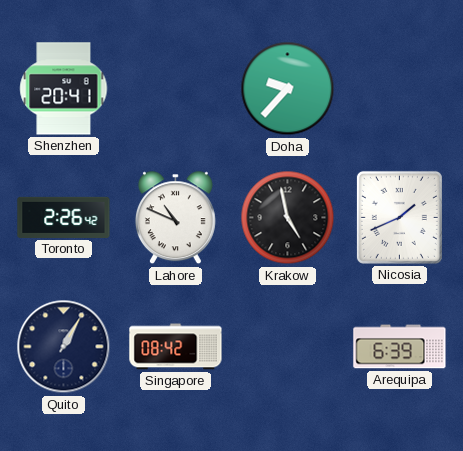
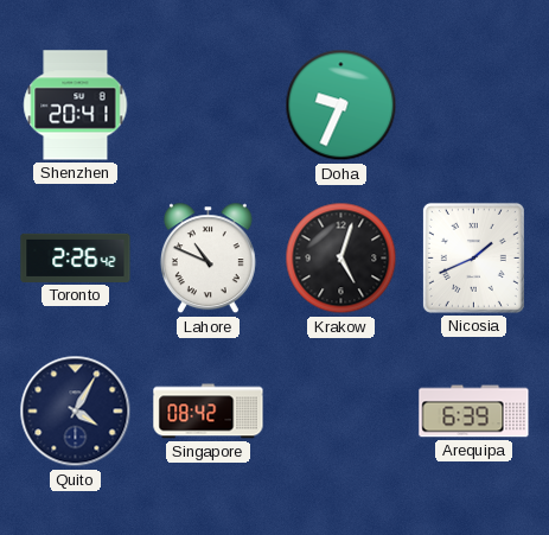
Doha: 9:37 -> 9:34 (341, 106)
Krakow: 4:58 -> 5:03 (341, 259)
Quito: 1:05 -> 4:05 (76, 412)
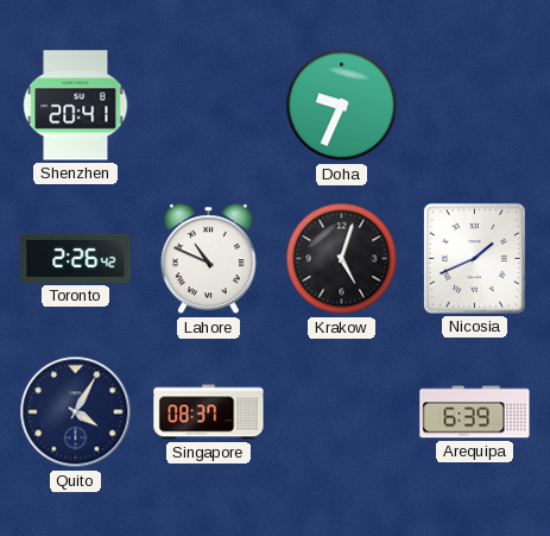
Singapore: 08:42 -> 08:37 (209, 412)
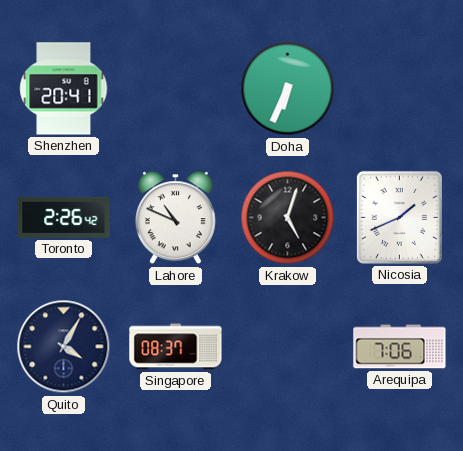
Doha: 9:34 -> 6:34 (288, 89)
Arequipa: 6:39 -> 7:06 (400, 347)
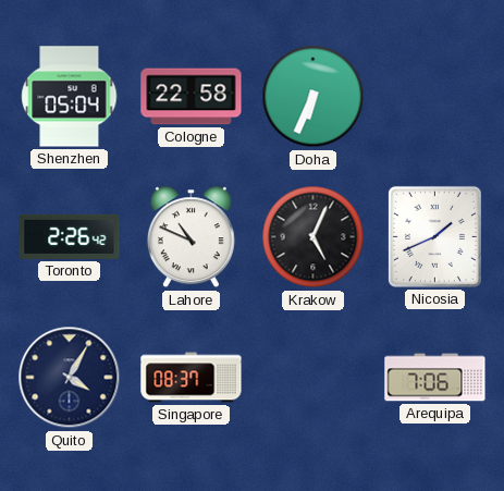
Shenzhen: 20:41 -> 05:04 (70, 97)
Cologne: none -> 22:58 (192, 97)
Krakow: 5:03 -> 5:04 (314, 237)
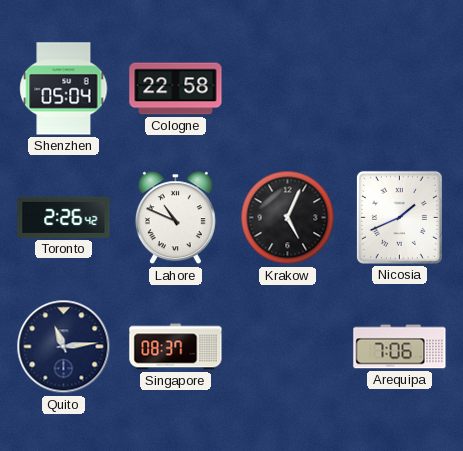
Doha: 6:34 -> none (314, 97)
Quito: 4:05 -> 11:14 (64, 347)
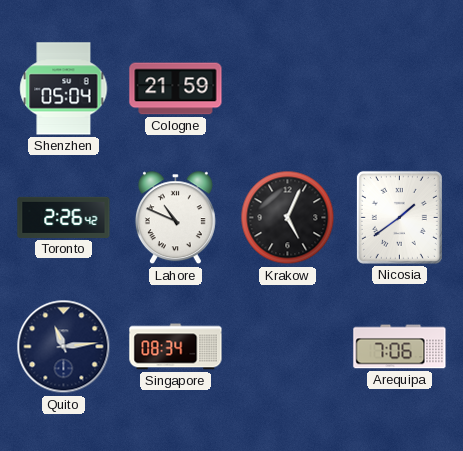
Cologne: 22:58 -> 21:59 (176, 89)
Nicosia: 1:41 -> 1:39 (399, 217)
Singapore: 08:37 -> 08:34 (176, 347)
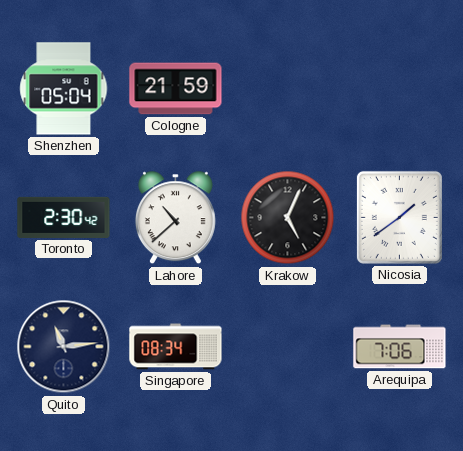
Toronto: 2:26 -> 2:30 (64, 217)
Lahore: 10:49 -> 10:38 (175, 218)
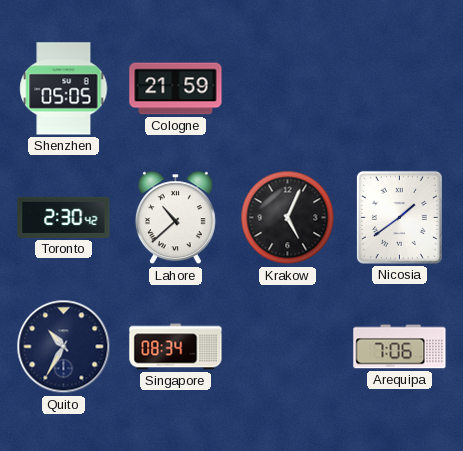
Shenzhen: 05:04 -> 05:05 (64, 89)
Quito: 11:14 -> 10:35 (64, 347)
